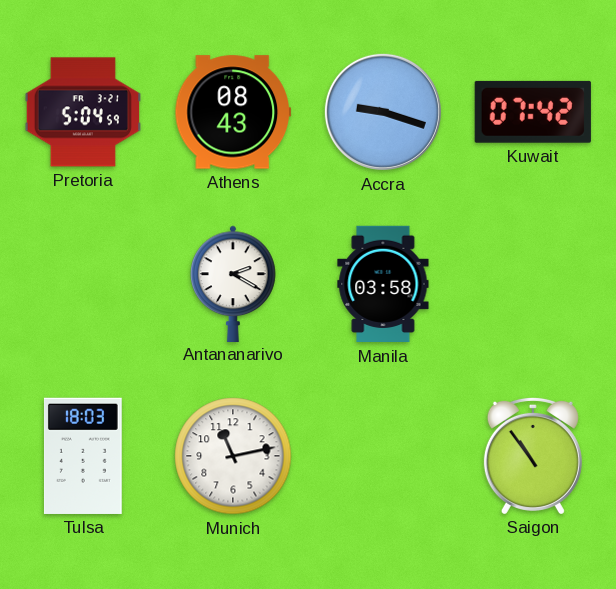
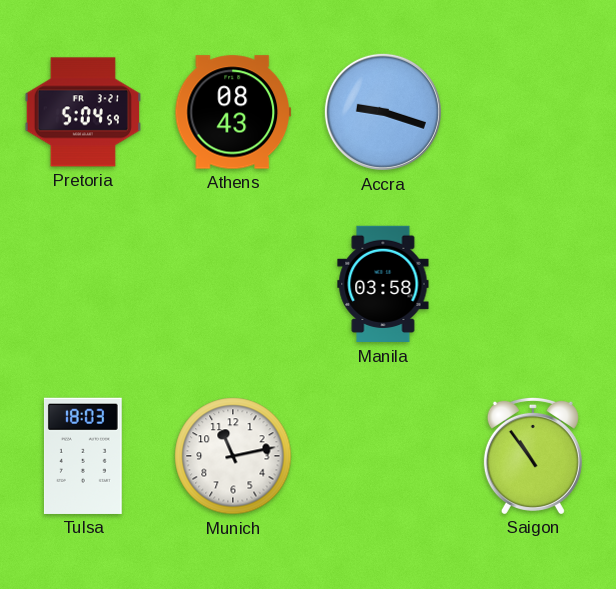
Kuwait: 07:42 -> none (533, 112)
Antananarivo: 2:20 -> none (233, 283)
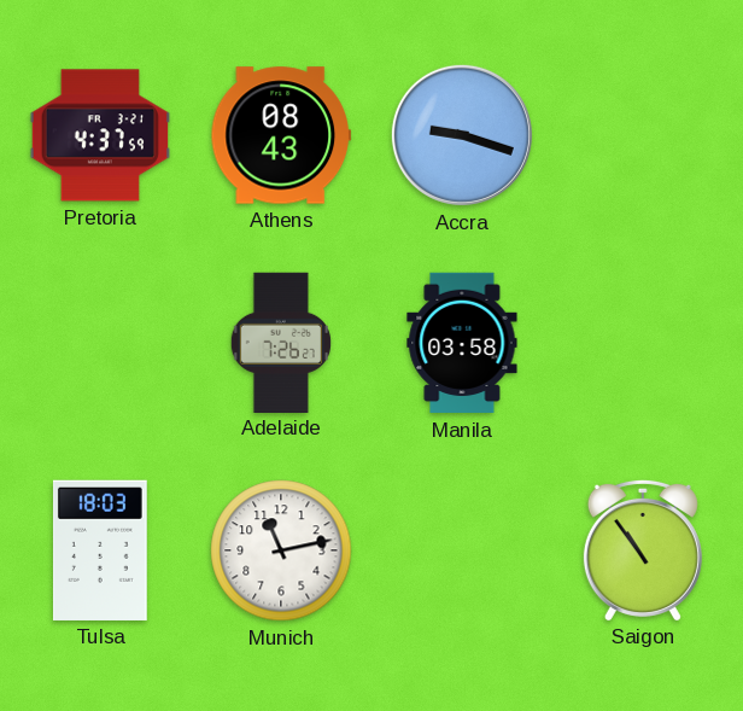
Pretoria: 5:04 -> 4:37 (99, 135)
Adelaide: none -> 7:26 (281, 342)
